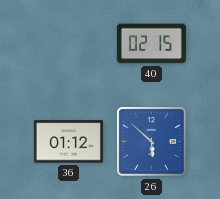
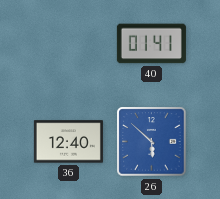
40: 02:15 -> 01:41 (151, 44)
36: 01:12 -> 12:40 (68, 142)
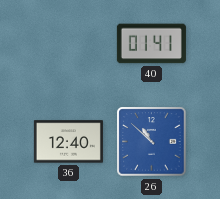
26: 5:52 -> 10:52 (152, 142)
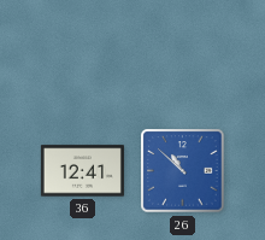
40: 01:41 -> none (151, 44)
36: 12:40 -> 12:41 (82, 171)
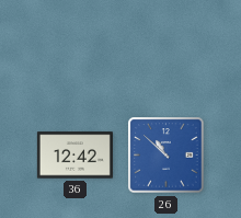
36: 12:41 -> 12:42 (74, 156)
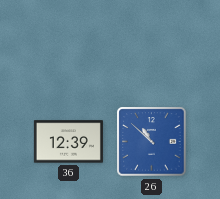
36: 12:42 -> 12:39 (68, 142)
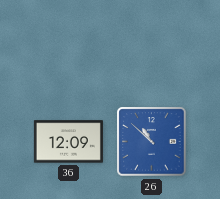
36: 12:39 -> 12:09 (68, 142)
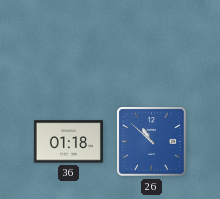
36: 12:09 -> 01:18 (68, 142)
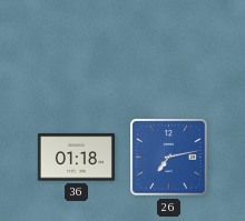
26: 10:52 -> 7:13 (169, 158)
